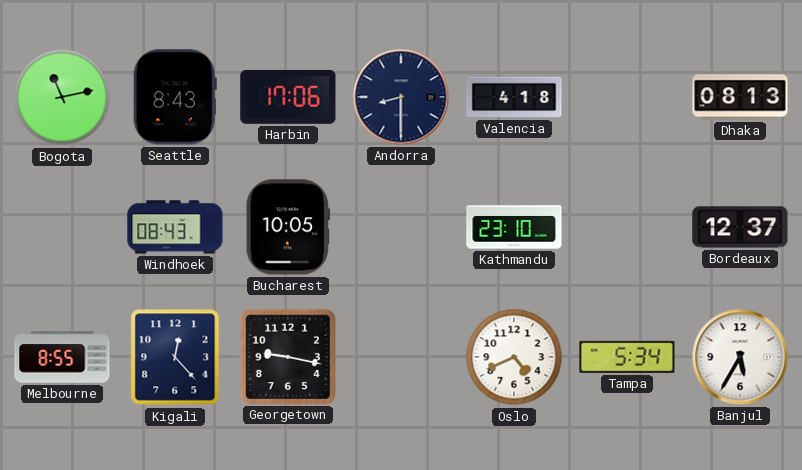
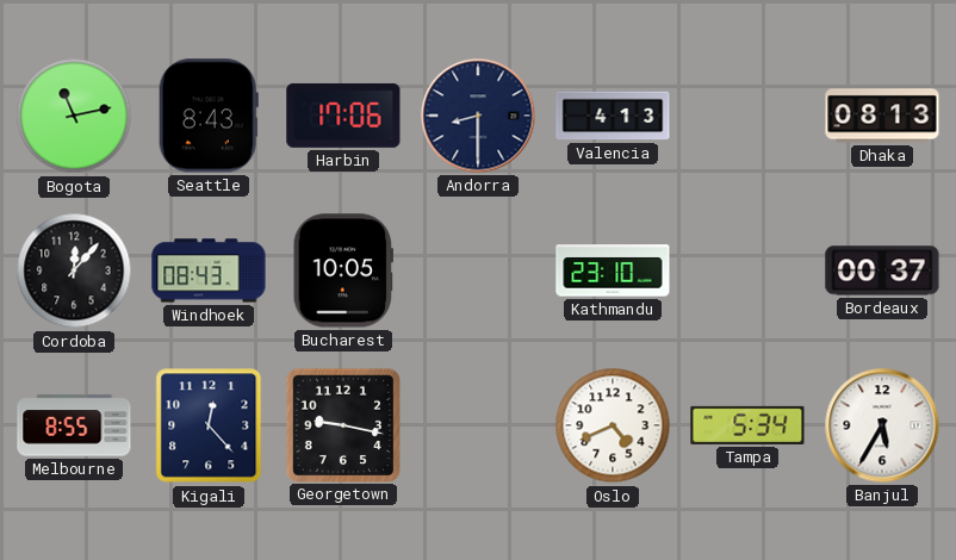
Valencia: 4:18 -> 4:13 (613, 116)
Cordoba: none -> 12:07 (74, 270)
Bordeaux: 12:37 -> 00:37 (882, 270)
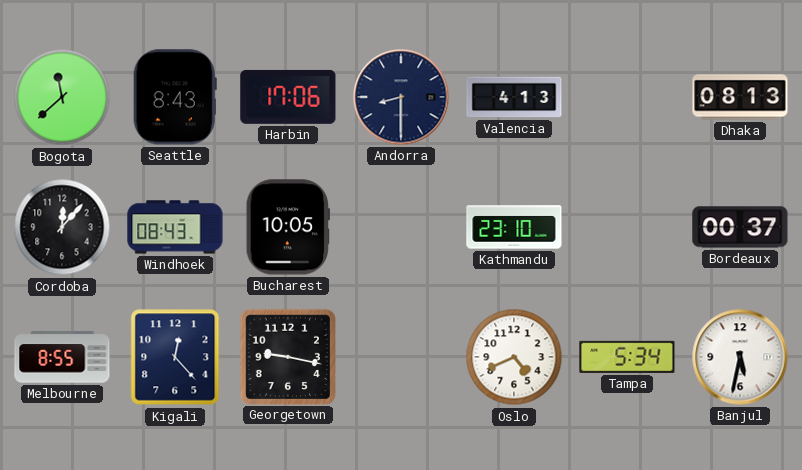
Bogota: 11:13 -> 11:38 (62, 97)
Banjul: 5:35 -> 5:32 (740, 357)
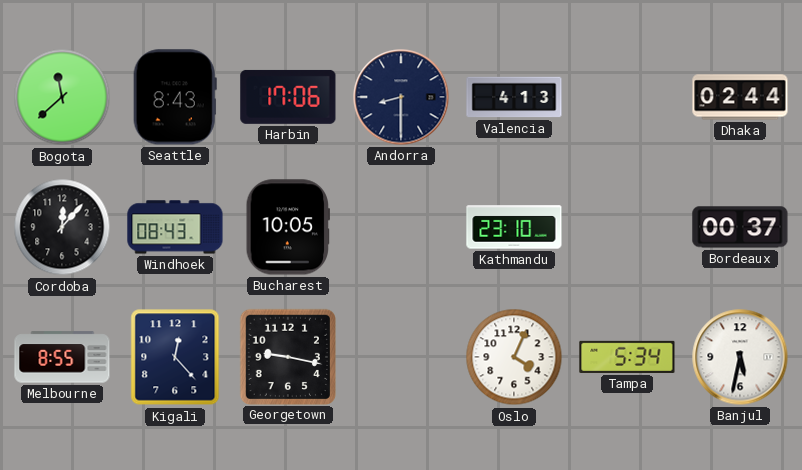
Dhaka: 08:13 -> 02:44 (740, 97)
Oslo: 4:41 -> 4:04 (514, 357)
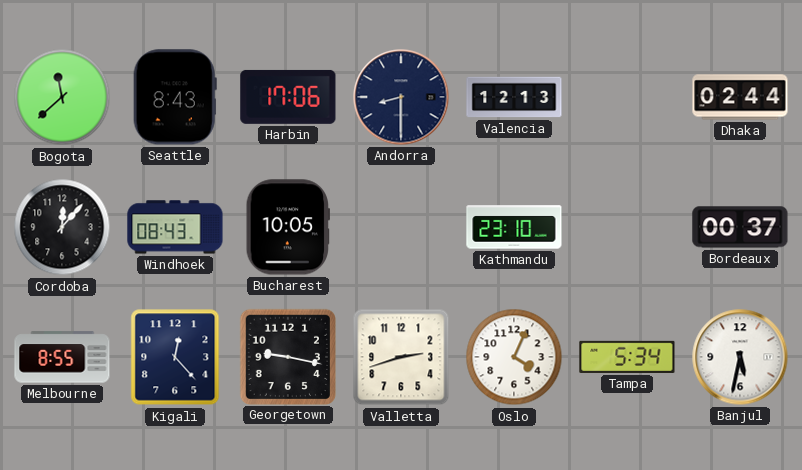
Valencia: 4:13 -> 12:13 (514, 97)
Valletta: none -> 2:42 (401, 357)
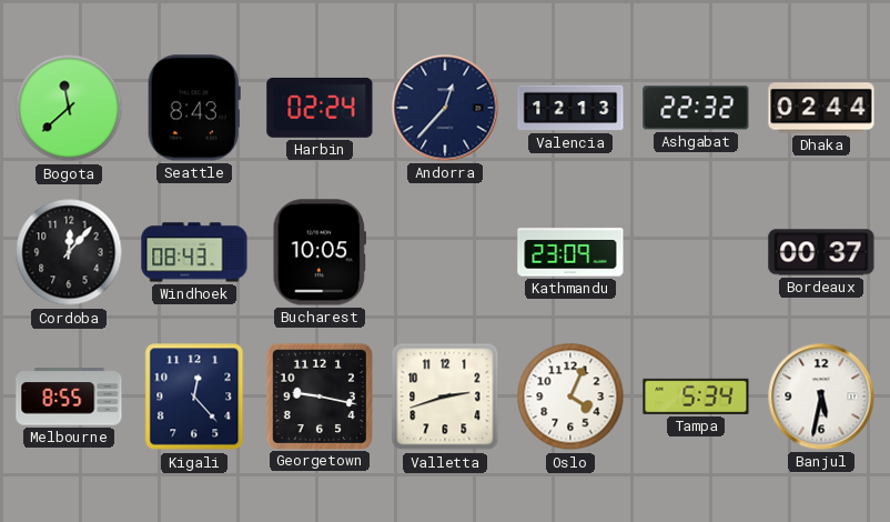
Harbin: 17:06 -> 02:24 (320, 108)
Andorra: 8:30 -> 12:37 (445, 108)
Ashgabat: none -> 22:32 (696, 108)
Kathmandu: 23:10 -> 23:09 (570, 252)
